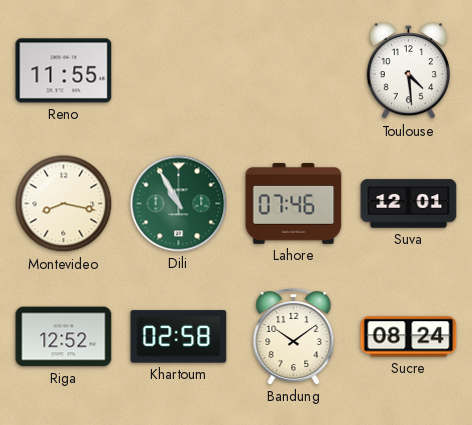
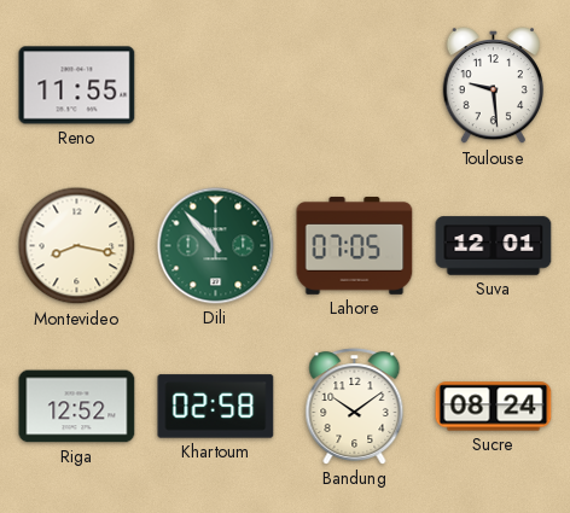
Toulouse: 4:29 -> 9:29 (493, 86)
Dili: 10:55 -> 10:53 (216, 246)
Lahore: 07:46 -> 07:05 (355, 246)
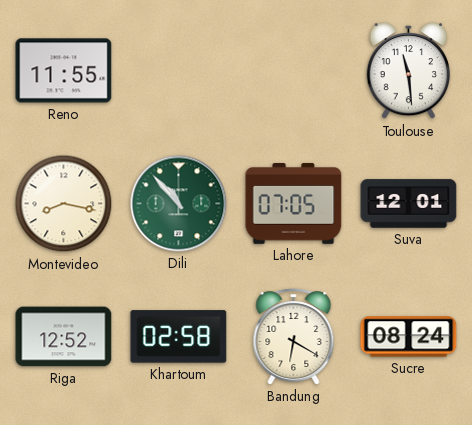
Toulouse: 9:29 -> 11:29 (408, 71)
Bandung: 10:09 -> 6:20 (294, 337)
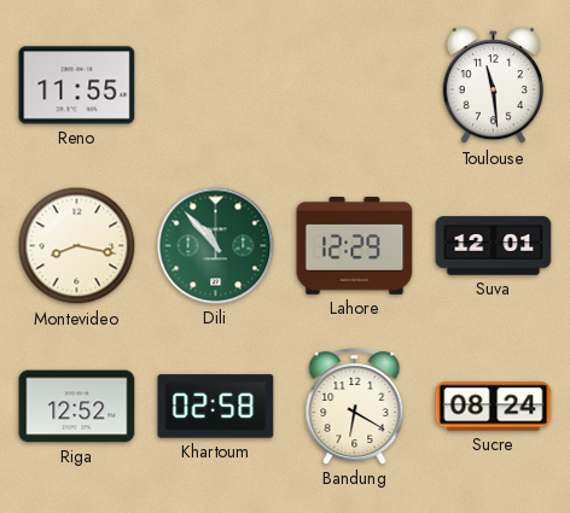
Lahore: 07:05 -> 12:29 (355, 246)
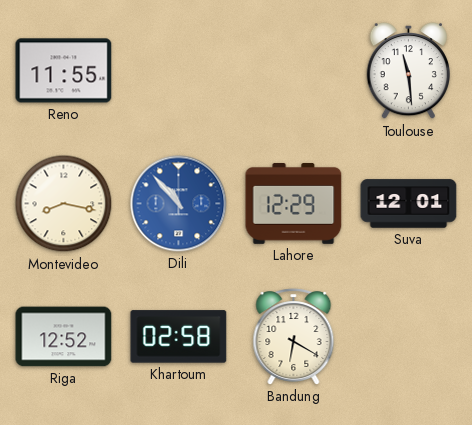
Dili dial: green -> blue (179, 204)
Sucre: 08:24 -> none (494, 407)
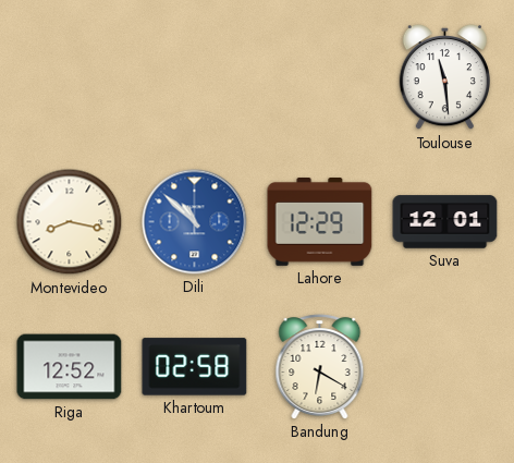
Reno: 11:55 -> none (64, 71)
Dili: 10:53 -> 10:52 (195, 222)
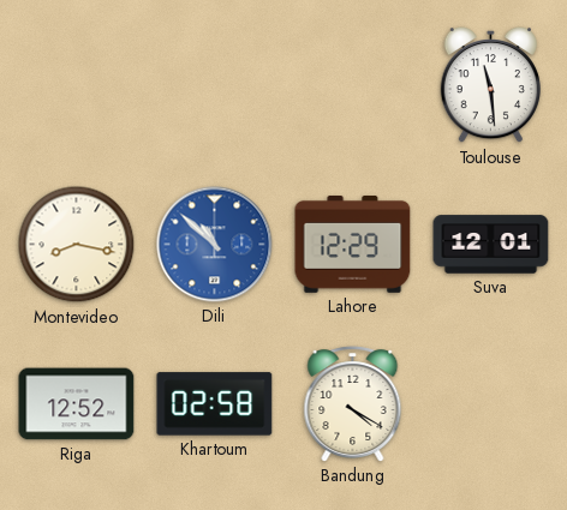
Bandung: 6:20 -> 4:20 (353, 404)
